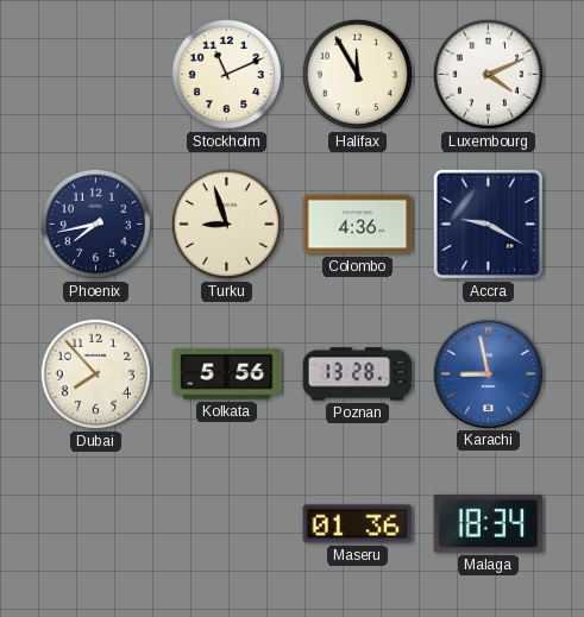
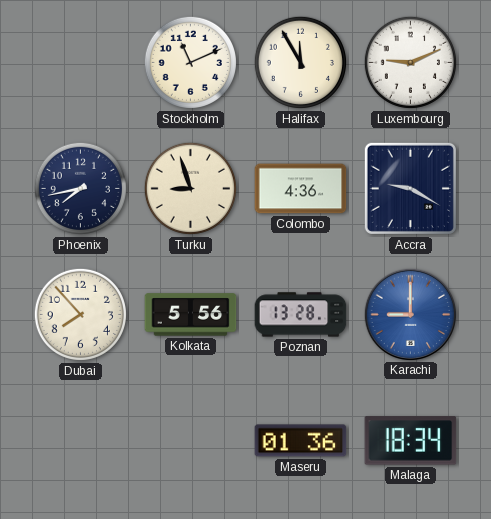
Luxembourg: 4:11 -> 9:11 (410, 62)
Karachi: 8:58 -> 9:00 (410, 314)
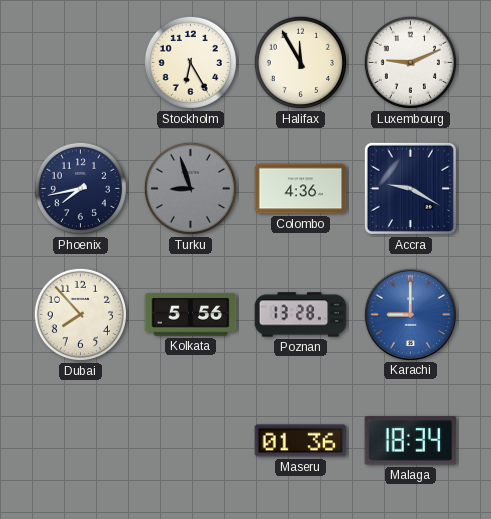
Stockholm: 11:11 -> 6:25 (190, 62)
Turku dial: cream -> grey (190, 188)
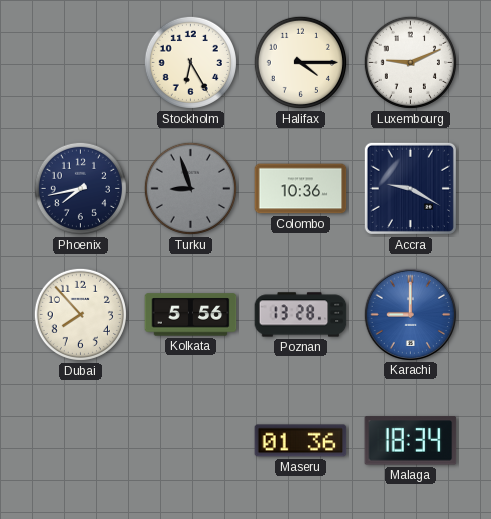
Halifax: 11:55 -> 4:15 (300, 62)
Colombo: 4:36 -> 10:36 (301, 189)
